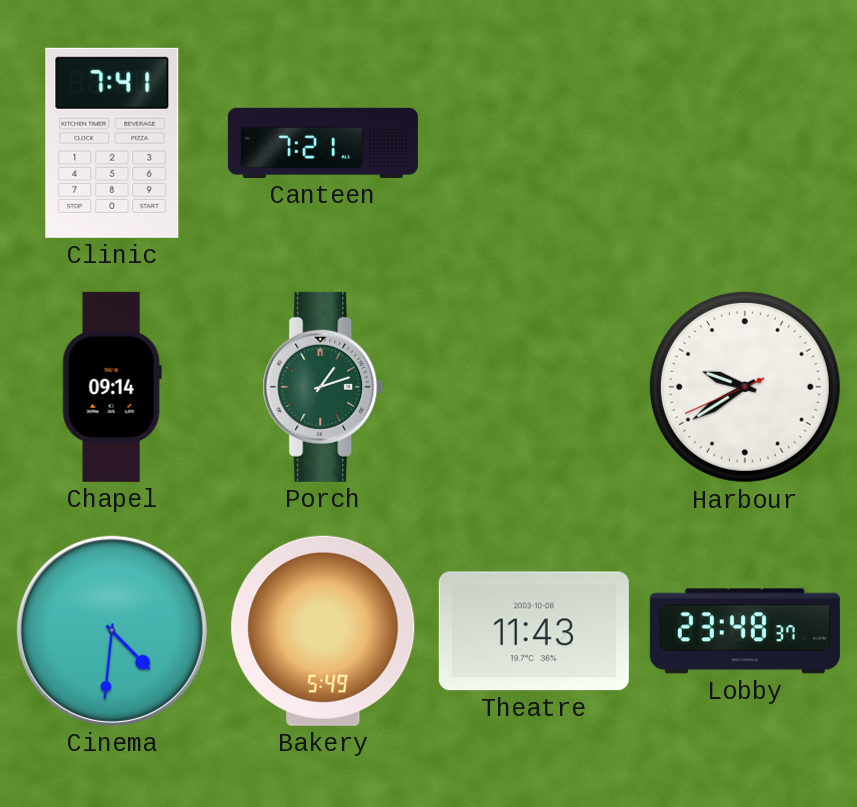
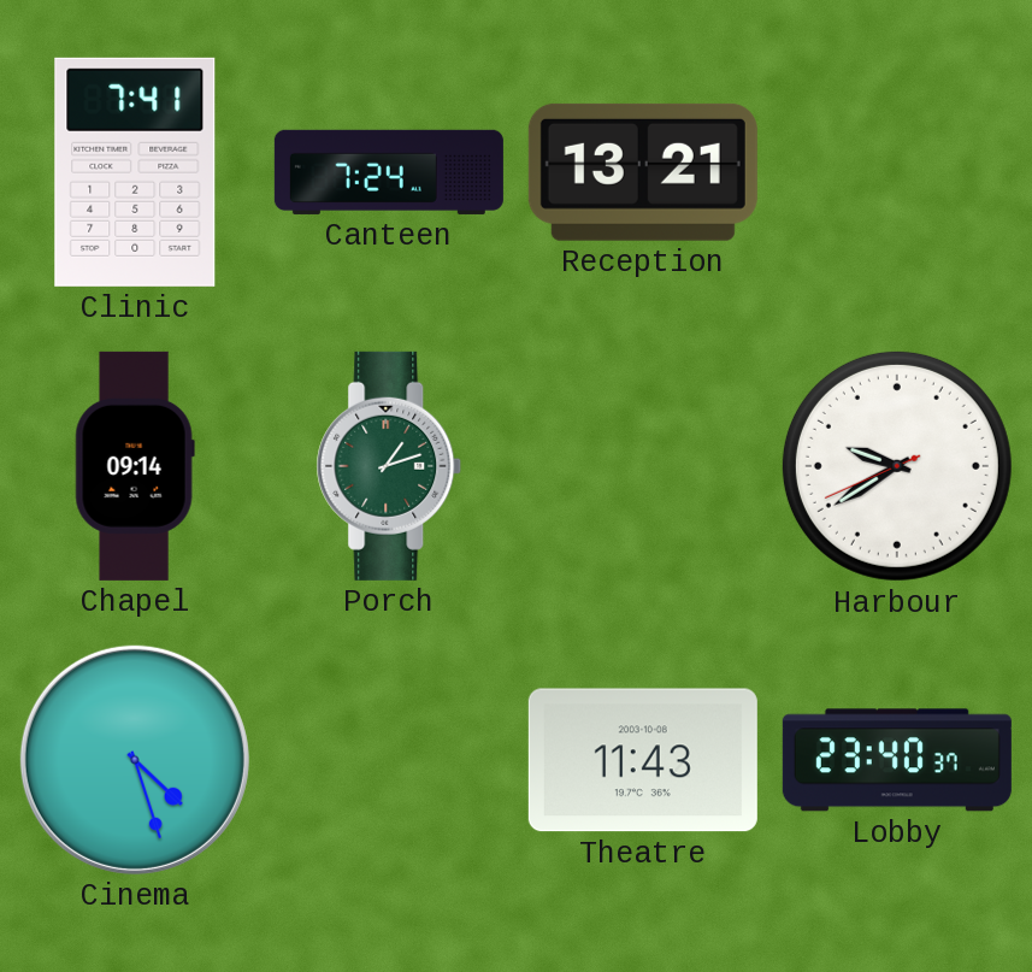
Canteen: 7:21 -> 7:24 (389, 172)
Reception: none -> 13:21 (643, 172)
Cinema: 4:31 -> 4:27 (135, 760)
Bakery: 5:49 -> none (323, 631)
Lobby: 23:48 -> 23:40 (897, 760)
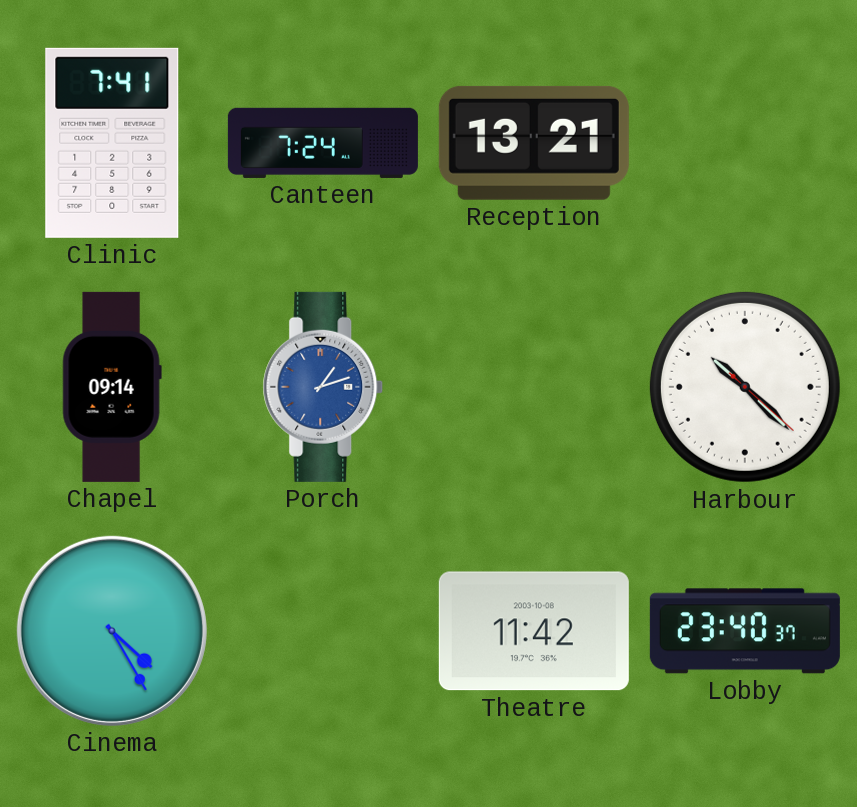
Porch dial: green -> blue (323, 387)
Harbour: 9:39 -> 10:22 (745, 387)
Cinema: 4:27 -> 4:25 (112, 631)
Theatre: 11:43 -> 11:42 (534, 631)
